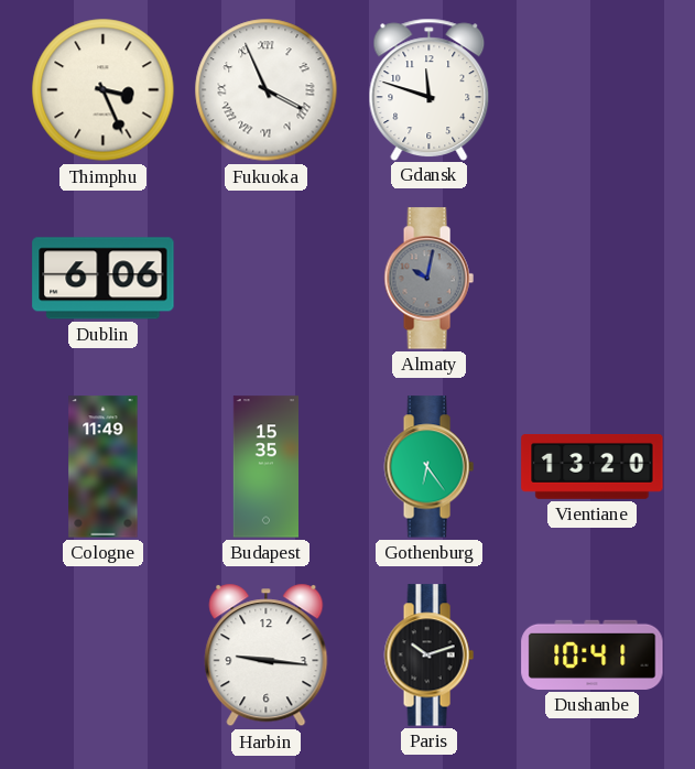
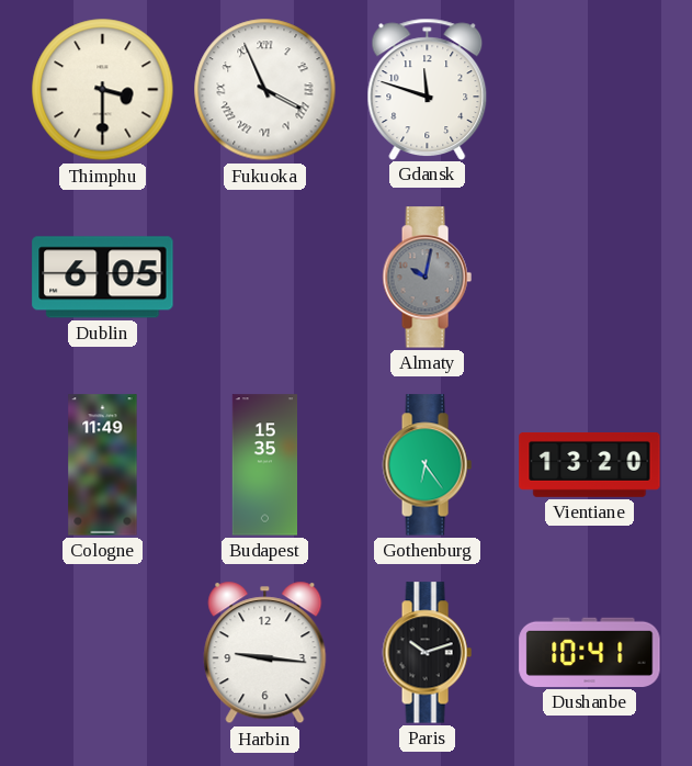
Thimphu: 3:26 -> 3:30 (103, 90)
Dublin: 6:06 -> 6:05 (103, 278)
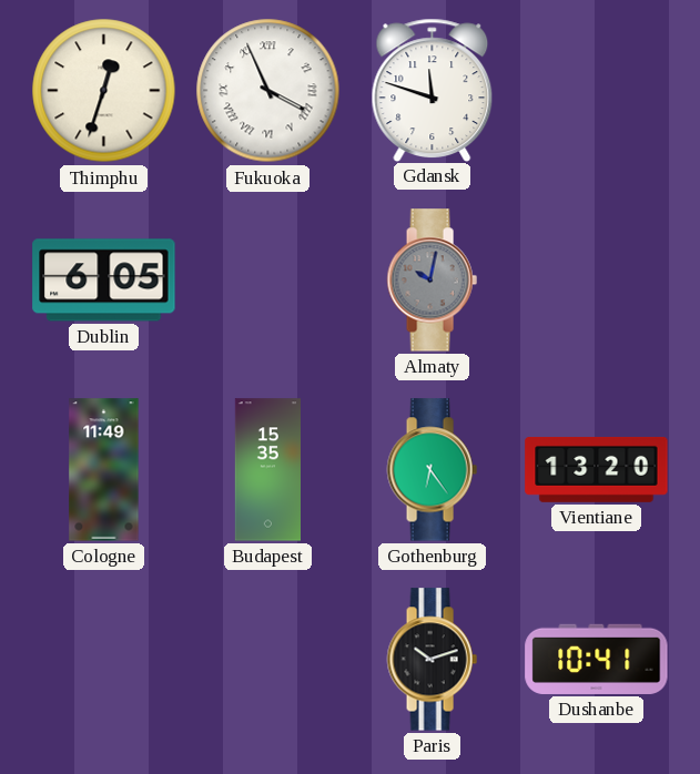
Thimphu: 3:30 -> 12:33 (104, 91)
Harbin: 9:16 -> none (265, 653)
